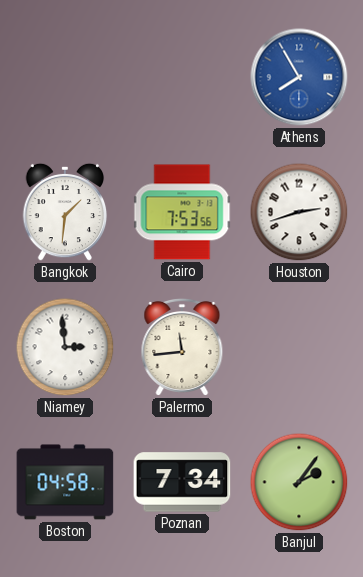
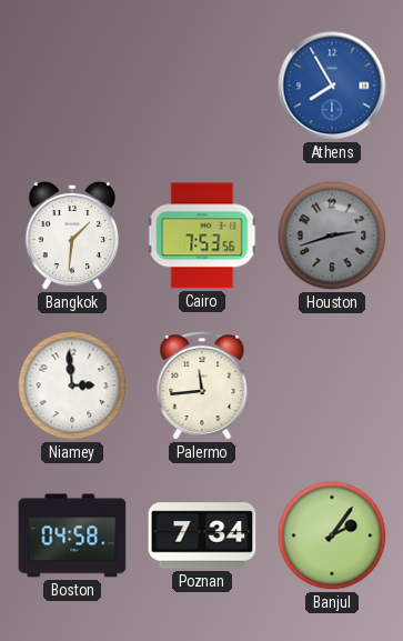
Houston dial: white -> grey (332, 236)
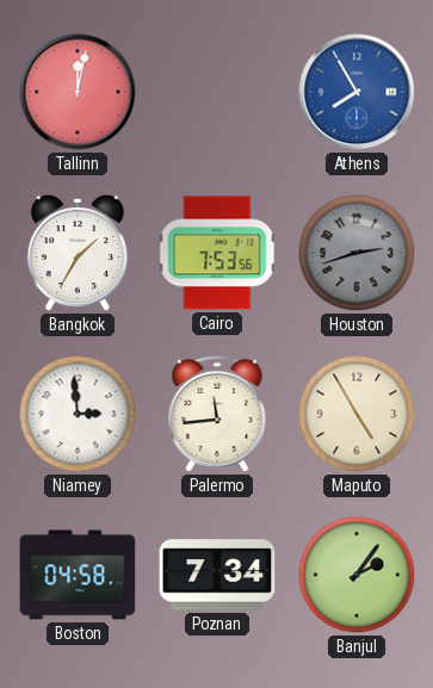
Tallinn: none -> 12:02 (78, 92)
Bangkok: 1:31 -> 1:35 (78, 253)
Maputo: none -> 4:55 (357, 414)
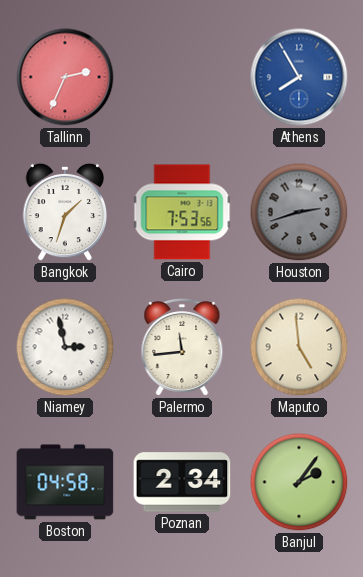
Tallinn: 12:02 -> 2:34 (65, 77)
Bangkok: 1:35 -> 1:33 (65, 212)
Niamey: 2:59 -> 2:58 (65, 347)
Maputo: 4:55 -> 4:59 (299, 347)
Poznan: 7:34 -> 2:34 (182, 482)
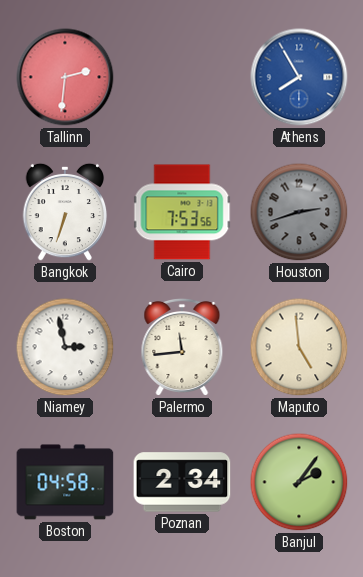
Tallinn: 2:34 -> 2:31 (65, 77)
Bangkok: 1:33 -> 6:33 (65, 212)
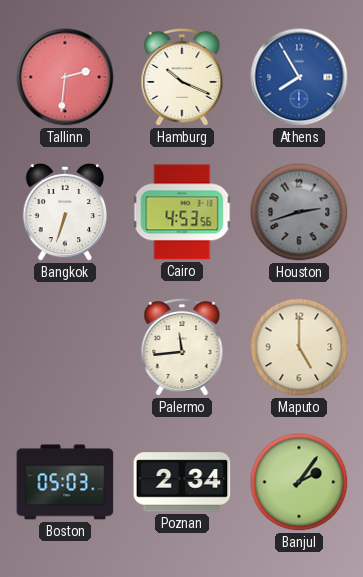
Hamburg: none -> 10:19 (182, 77)
Cairo: 7:53 -> 4:53 (182, 212)
Niamey: 2:58 -> none (65, 347)
Maputo: 4:59 -> 5:00 (299, 347)
Boston: 04:58 -> 05:03 (65, 482)
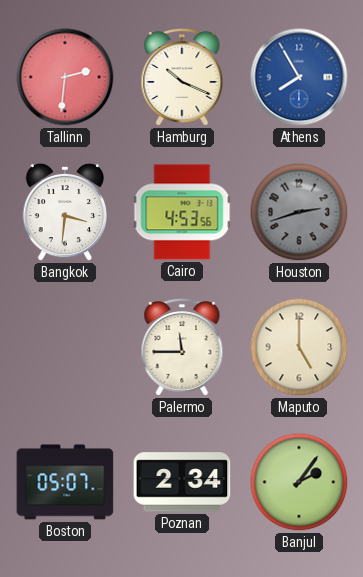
Bangkok: 6:33 -> 3:31 (65, 212)
Palermo: 11:44 -> 11:45 (182, 347)
Boston: 05:03 -> 05:07 (65, 482)
